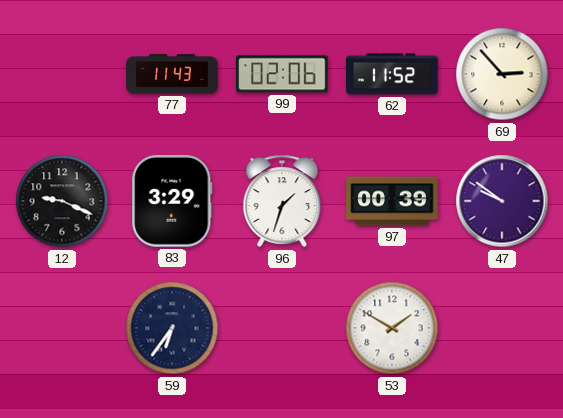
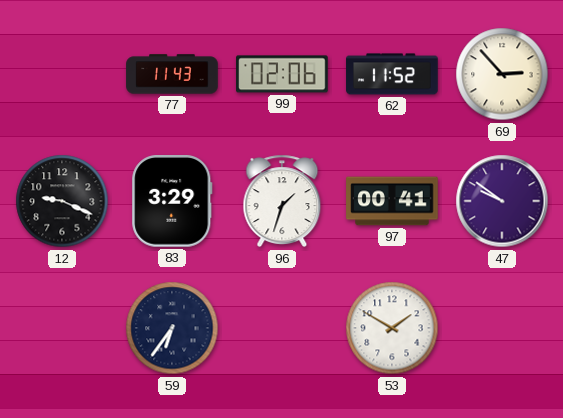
97: 00:39 -> 00:41 (392, 201)
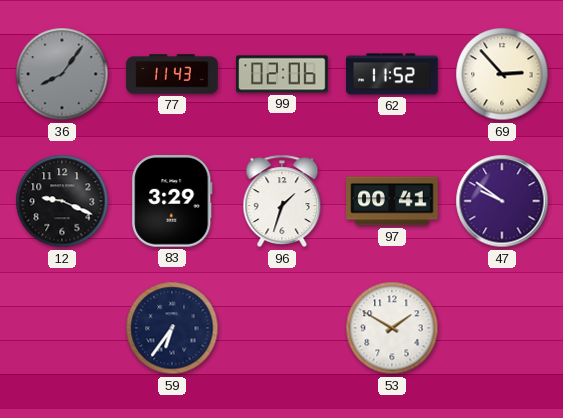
36: none -> 8:06 (62, 74)
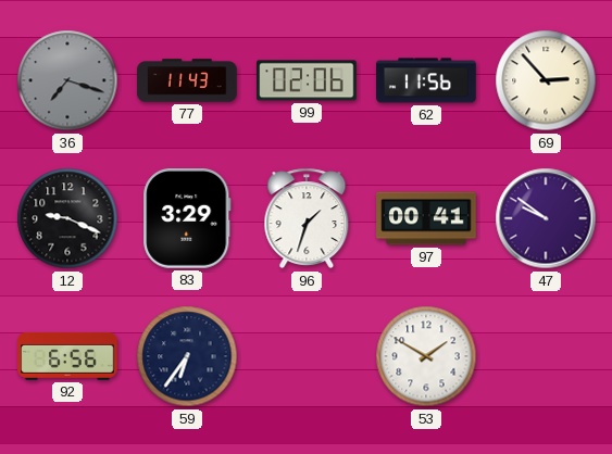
36: 8:06 -> 7:18 (67, 80)
62: 11:52 -> 11:56 (426, 80)
92: none -> 6:56 (67, 356)
